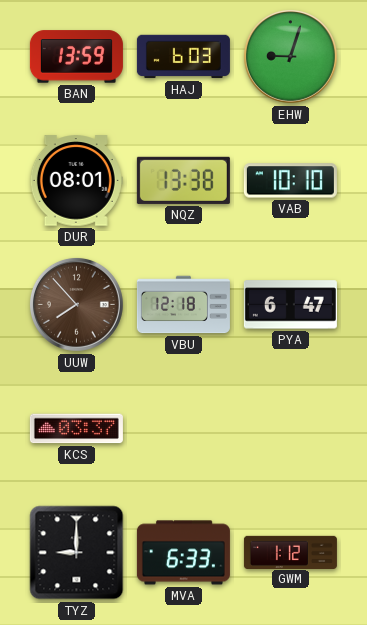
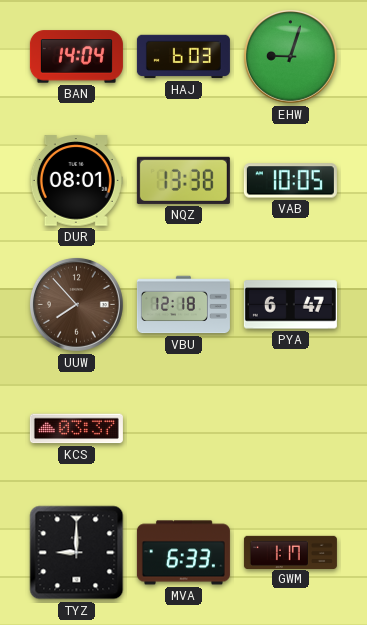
BAN: 13:59 -> 14:04 (76, 57)
VAB: 10:10 -> 10:05 (290, 181)
GWM: 1:12 -> 1:17 (290, 552)
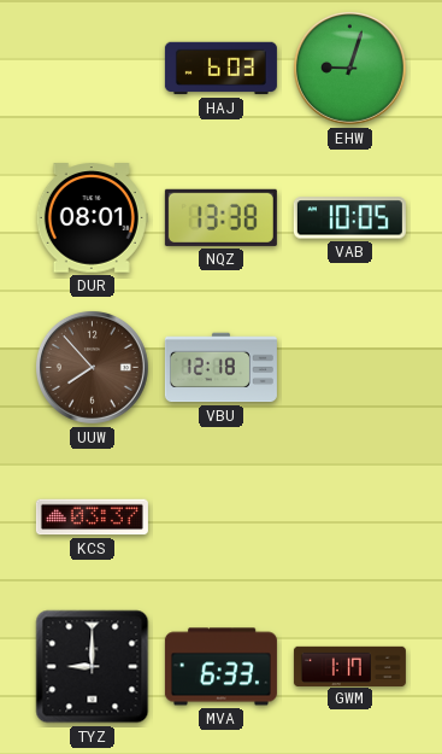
BAN: 14:04 -> none (76, 57)
PYA: 6:47 -> none (290, 305)
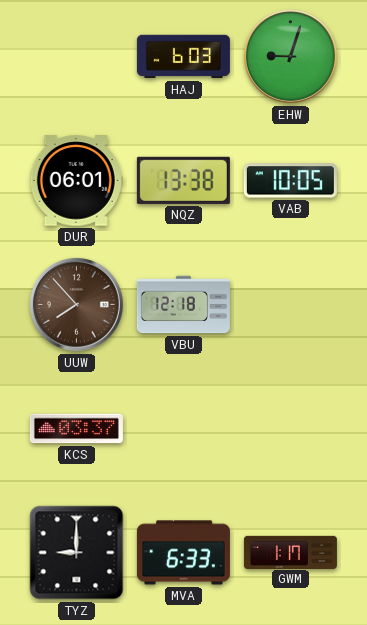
DUR: 08:01 -> 06:01 (76, 181)
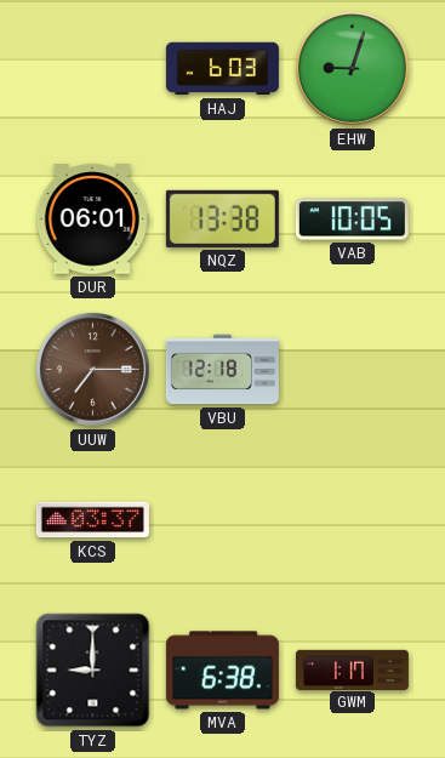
UUW: 7:53 -> 7:15 (92, 369)
MVA: 6:33 -> 6:38 (222, 671)
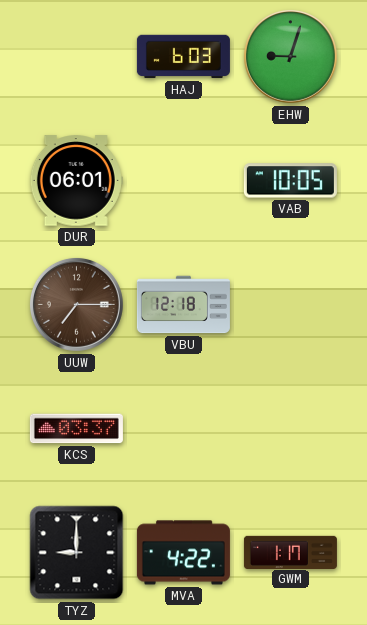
NQZ: 13:38 -> none (222, 218)
MVA: 6:38 -> 4:22 (183, 553)
